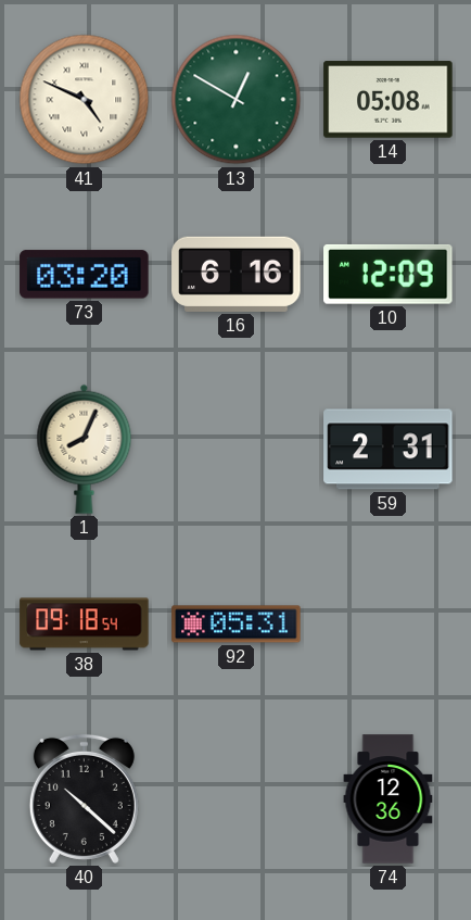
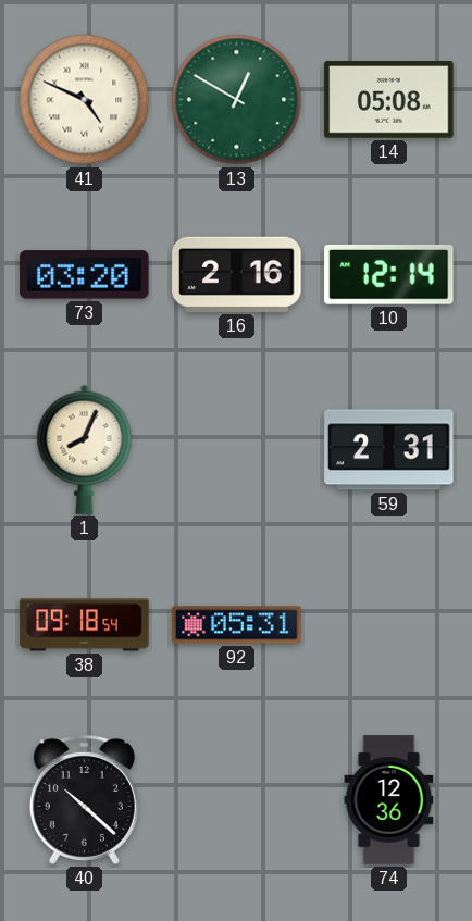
16: 6:16 -> 2:16 (237, 274)
10: 12:09 -> 12:14 (389, 274)
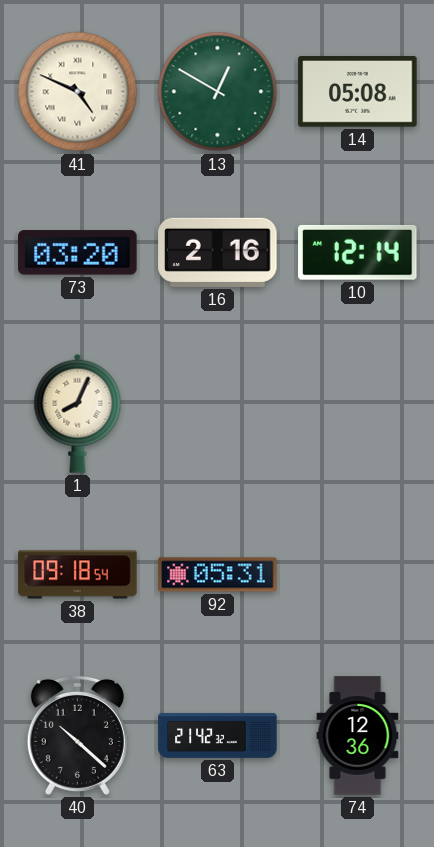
59: 2:31 -> none (389, 450)
63: none -> 21:42 (218, 735)
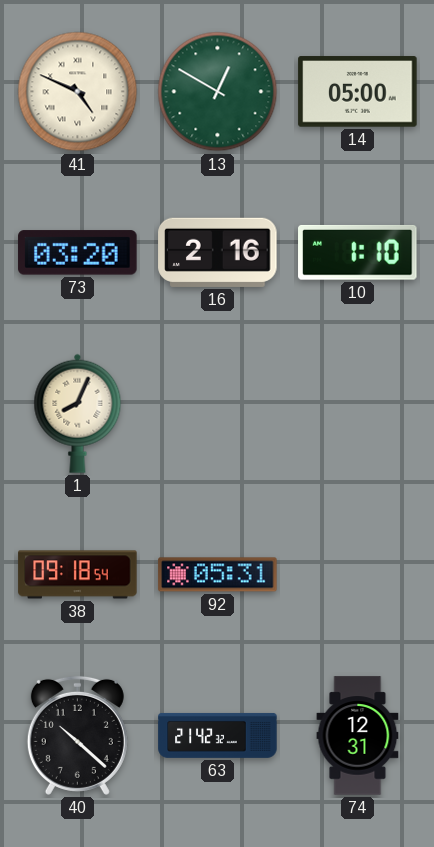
14: 05:08 -> 05:00 (358, 92)
10: 12:14 -> 1:10 (358, 252)
74: 12:36 -> 12:31 (358, 736)
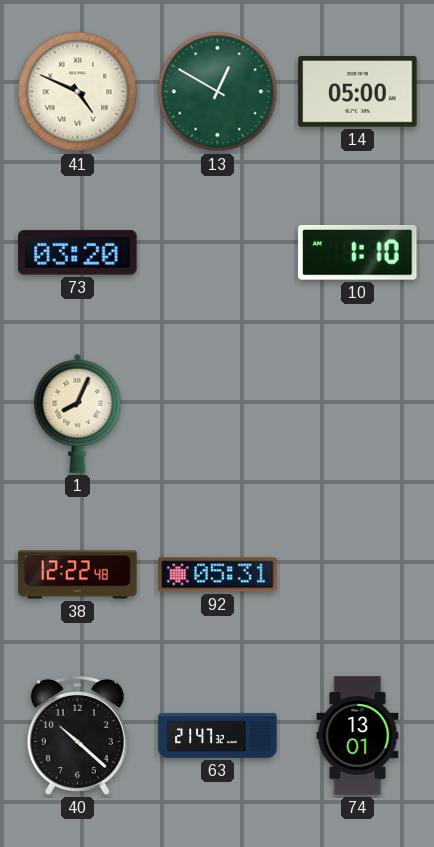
16: 2:16 -> none (218, 252)
38: 09:18 -> 12:22 (78, 575)
63: 21:42 -> 21:47 (218, 735)
74: 12:31 -> 13:01 (358, 736)
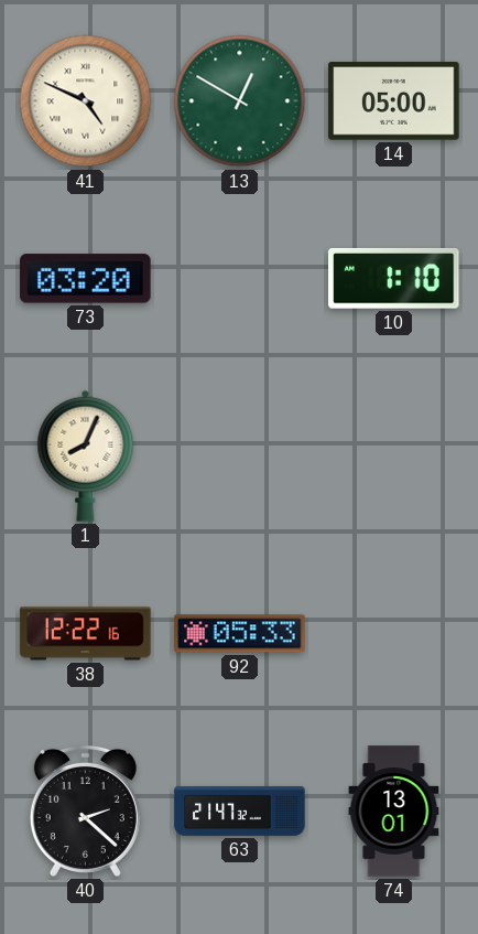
38: 12:22:48 -> 12:22:16 (86, 634)
92: 05:31 -> 05:33 (240, 634)
40: 10:22 -> 2:22 (85, 810)
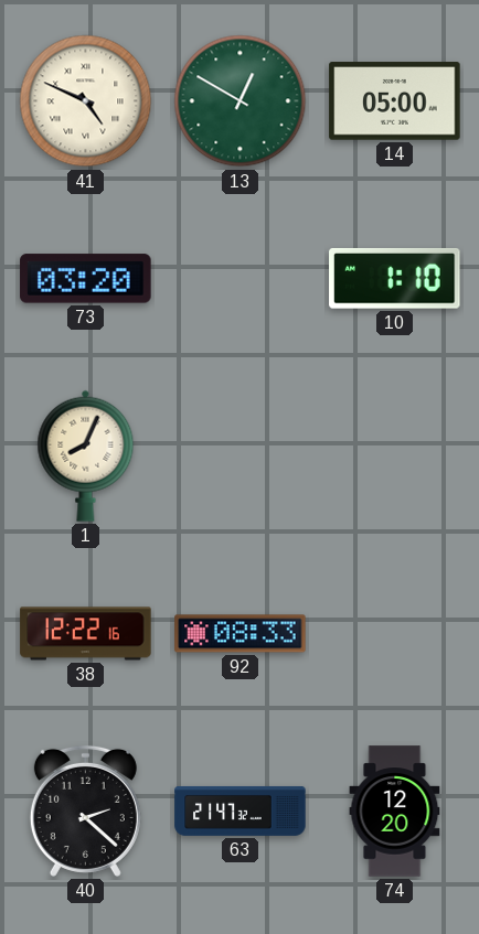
92: 05:33 -> 08:33 (241, 634)
74: 13:01 -> 12:20 (395, 812)
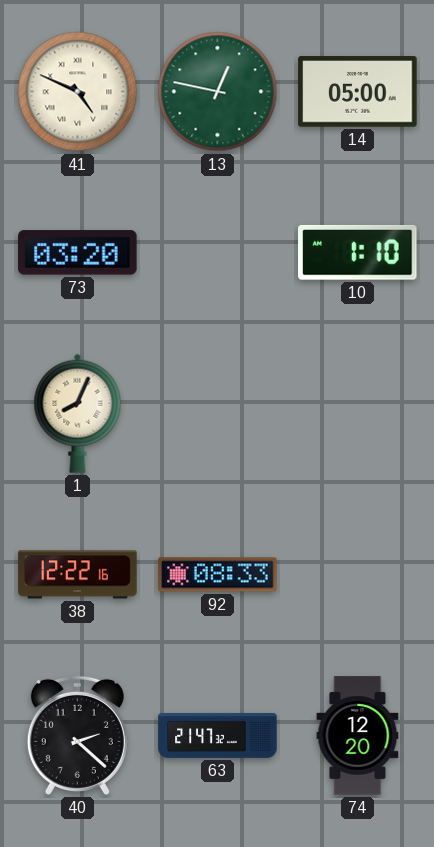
13: 12:50 -> 12:47 (218, 92)
